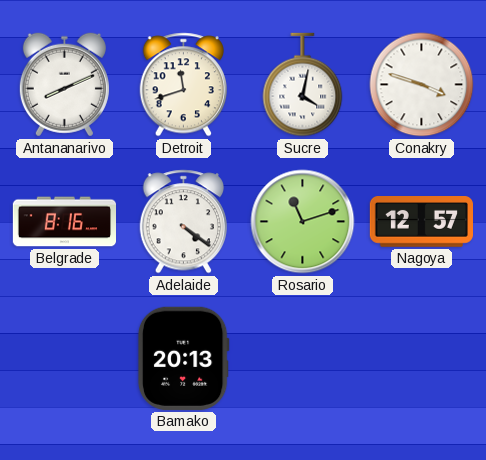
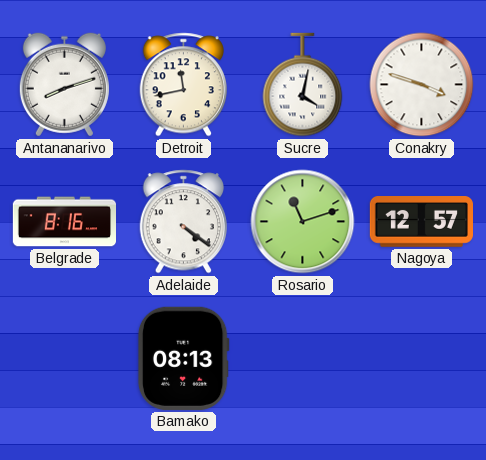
Antananarivo: 8:11 -> 8:12 (64, 85)
Detroit: 11:42 -> 11:43 (183, 85)
Bamako: 20:13 -> 08:13 (183, 358)
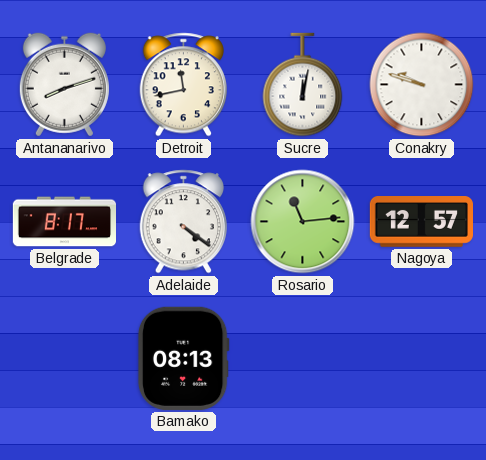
Sucre: 4:02 -> 12:02 (303, 85)
Conakry: 3:48 -> 9:48 (422, 85)
Belgrade: 8:16 -> 8:17 (64, 222)
Rosario: 11:12 -> 11:14 (303, 222)
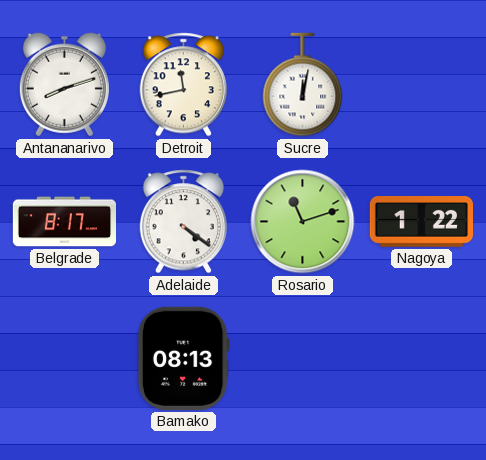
Conakry: 9:48 -> none (422, 85)
Rosario: 11:14 -> 11:12 (303, 222)
Nagoya: 12:57 -> 1:22 (421, 222)
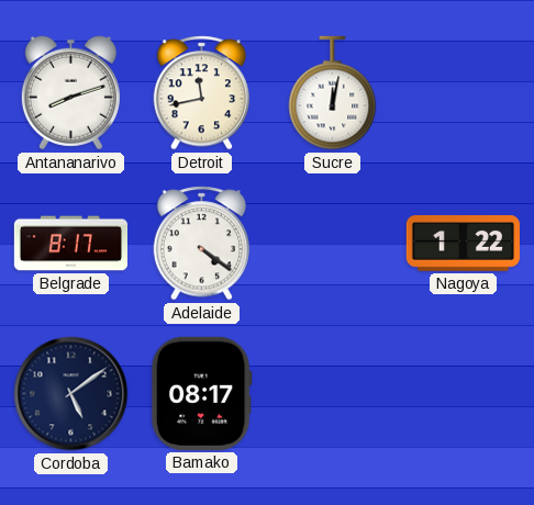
Rosario: 11:12 -> none (303, 222)
Cordoba: none -> 5:09 (71, 394)
Bamako: 08:13 -> 08:17 (201, 393)
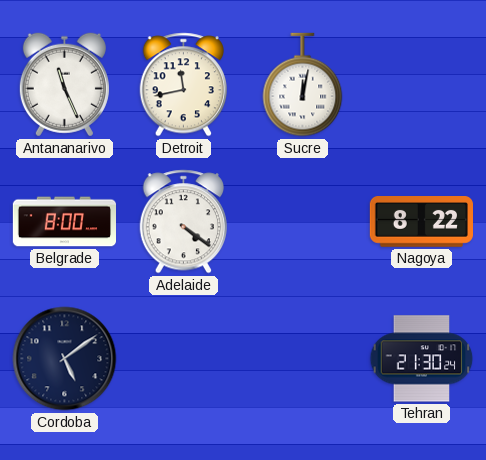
Antananarivo: 8:12 -> 11:26 (64, 85)
Belgrade: 8:17 -> 8:00 (64, 222)
Nagoya: 1:22 -> 8:22 (421, 222)
Bamako: 08:17 -> none (201, 393)
Tehran: none -> 21:30 (422, 359)
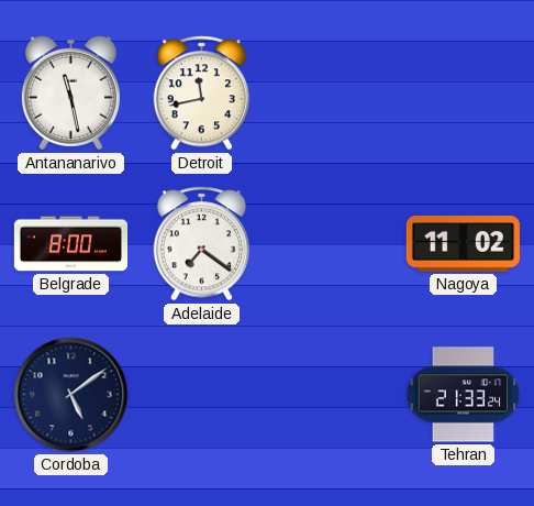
Antananarivo: 11:26 -> 11:28 (70, 94)
Sucre: 12:02 -> none (303, 85)
Adelaide: 4:21 -> 7:21 (201, 244)
Nagoya: 8:22 -> 11:02 (463, 244)
Tehran: 21:30 -> 21:33 (464, 395)
